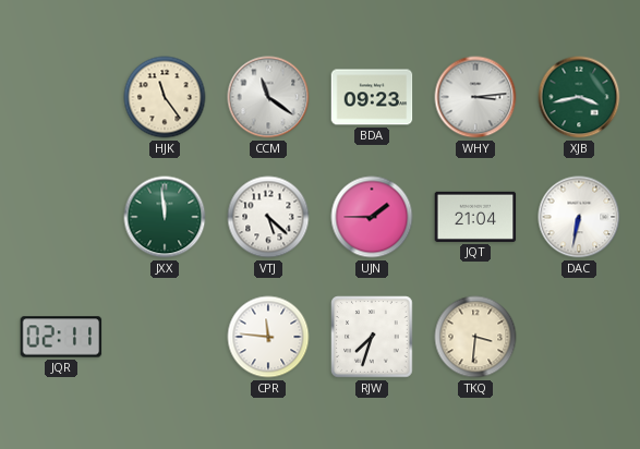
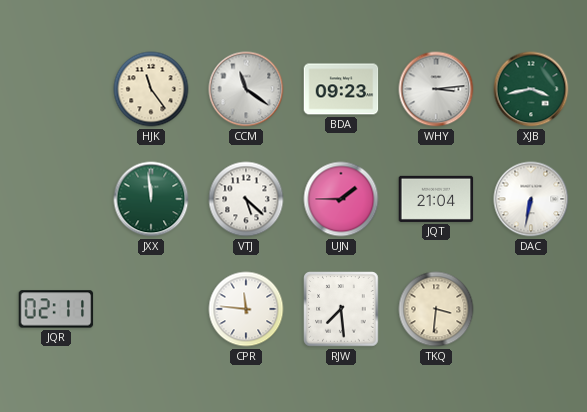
RJW: 7:33 -> 7:29 (341, 309)
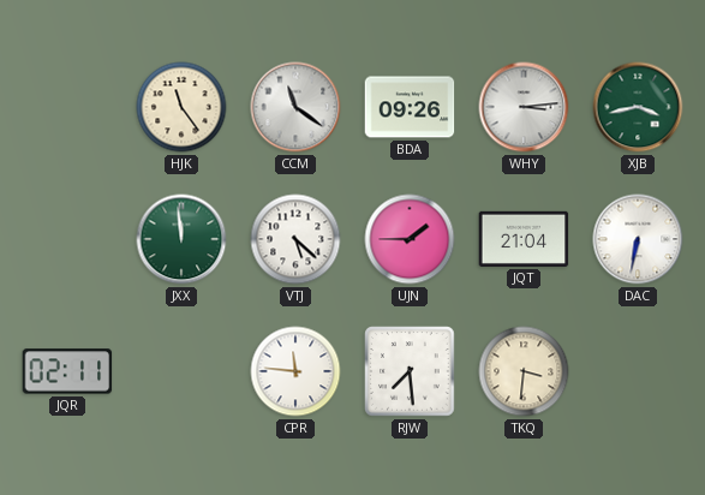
BDA: 09:23 -> 09:26 (410, 107)
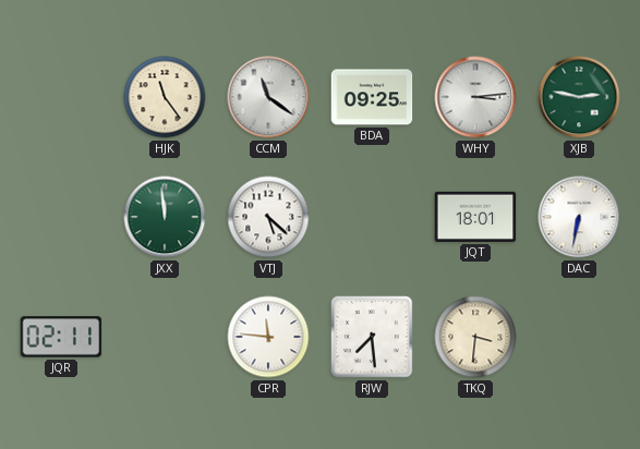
BDA: 09:26 -> 09:25 (372, 97)
XJB: 3:43 -> 2:47 (579, 97)
UJN: 1:45 -> none (410, 239)
JQT: 21:04 -> 18:01 (475, 217)
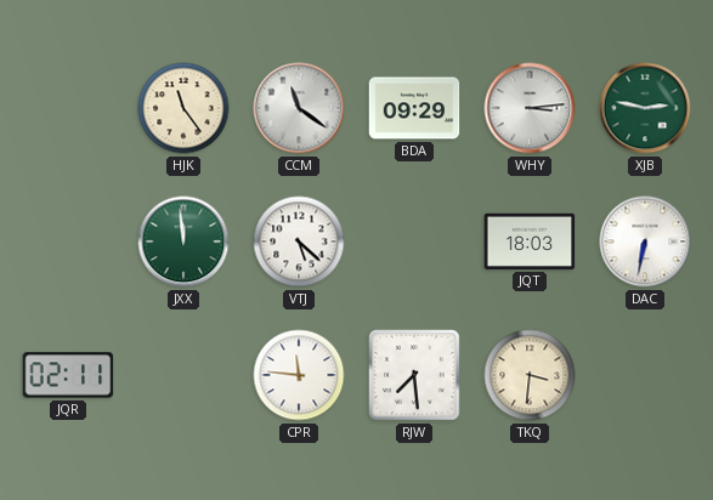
BDA: 09:25 -> 09:29 (414, 108)
JQT: 18:01 -> 18:03 (530, 242)
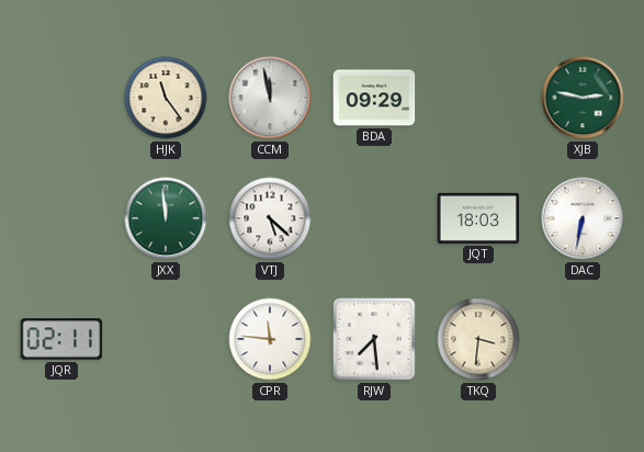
CCM: 11:21 -> 11:58 (270, 98)
WHY: 3:14 -> none (530, 108)
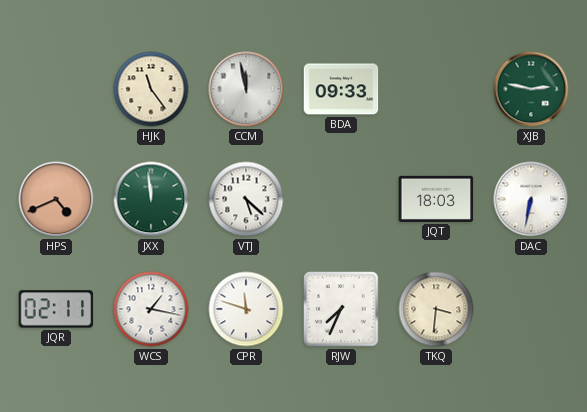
BDA: 09:29 -> 09:33 (341, 89)
HPS: none -> 4:41 (56, 199)
WCS: none -> 1:17 (151, 309)
CPR: 11:46 -> 11:48 (246, 309)
RJW: 7:29 -> 7:34 (341, 309)
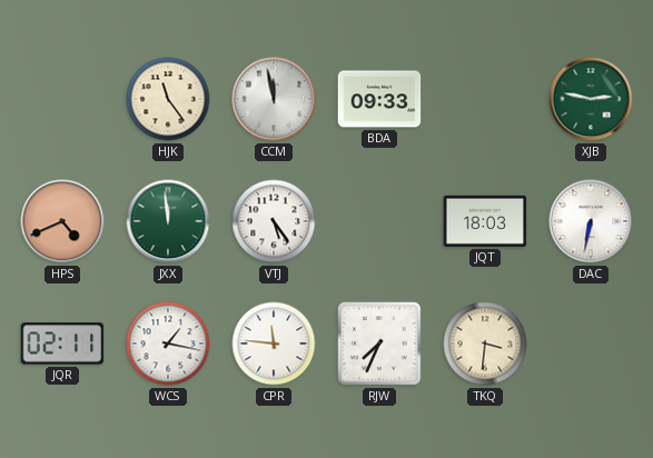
VTJ: 5:22 -> 5:24 (274, 221)
CPR: 11:48 -> 11:46 (274, 343)
